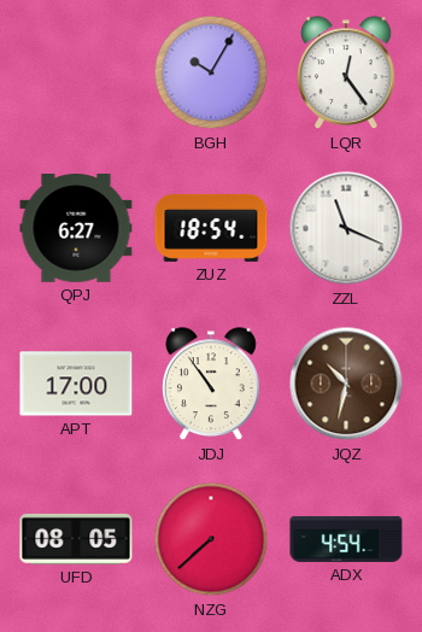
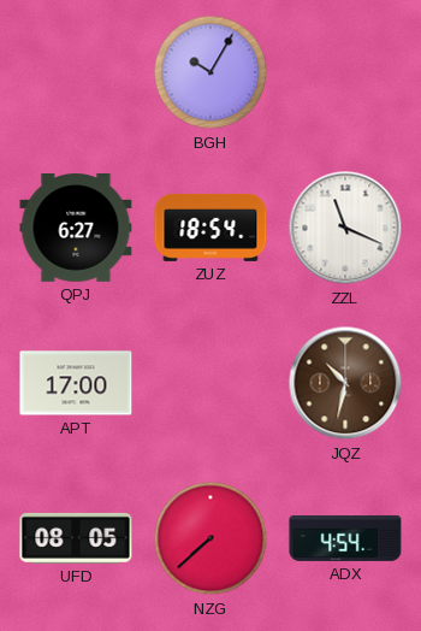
LQR: 12:24 -> none (347, 74)
JDJ: 10:54 -> none (212, 385)
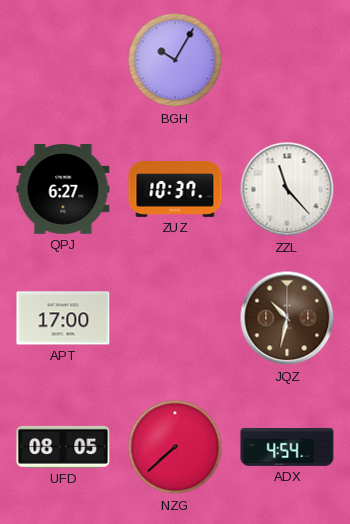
ZUZ: 18:54 -> 10:37 (175, 189)
ZZL: 11:19 -> 11:23 (287, 189)
